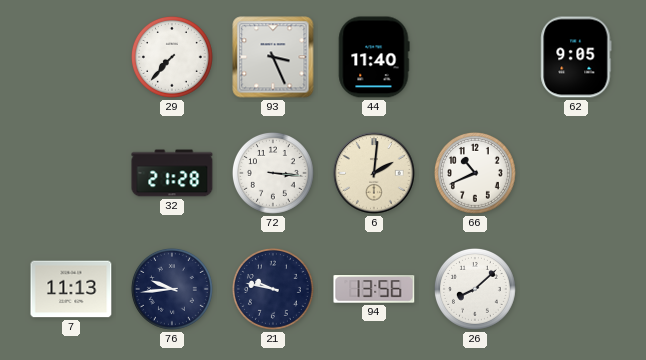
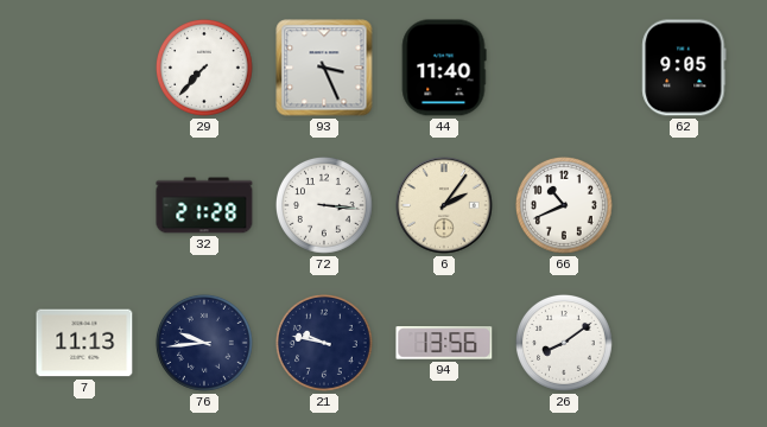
6: 2:01 -> 2:06 (444, 205)
26: 8:08 -> 8:09 (564, 343)
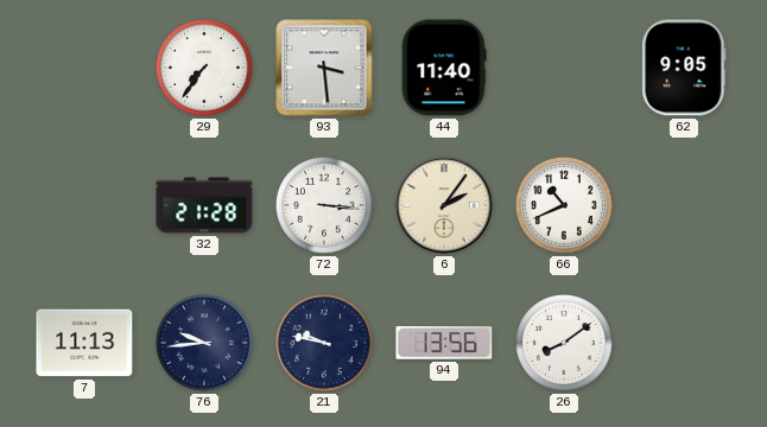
29: 7:37 -> 7:36 (204, 68)
93: 3:26 -> 3:29 (324, 68)
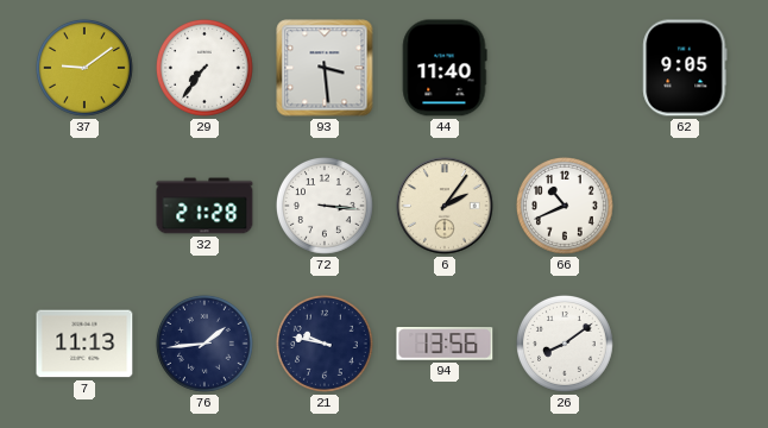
37: none -> 9:09 (84, 68)
76: 9:44 -> 1:44 (204, 344)
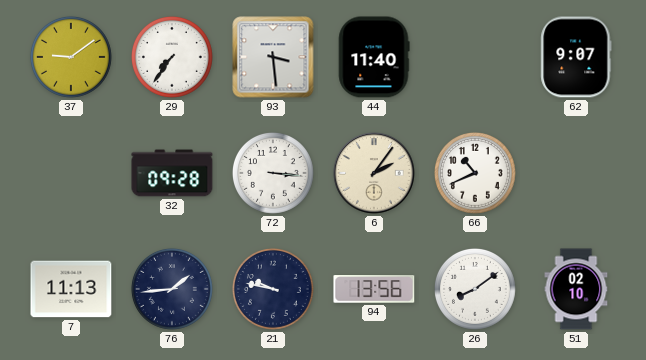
62: 9:05 -> 9:07 (576, 57)
32: 21:28 -> 09:28 (172, 173)
51: none -> 02:10 (576, 289)
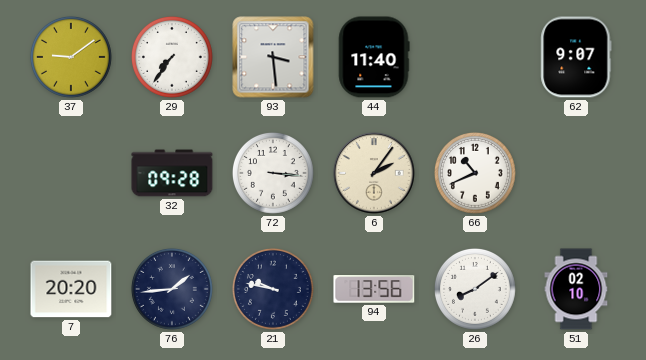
7: 11:13 -> 20:20 (71, 289)
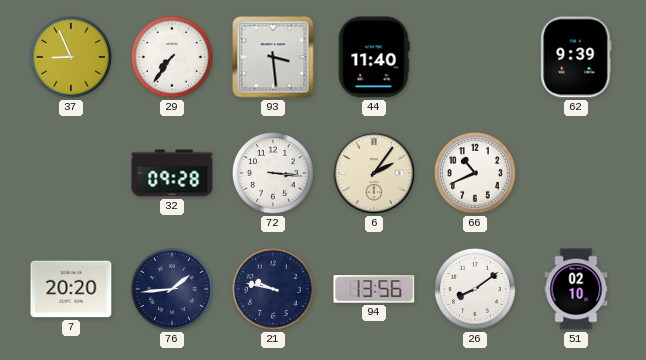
37: 9:09 -> 8:56 (71, 57)
62: 9:07 -> 9:39 (576, 57)
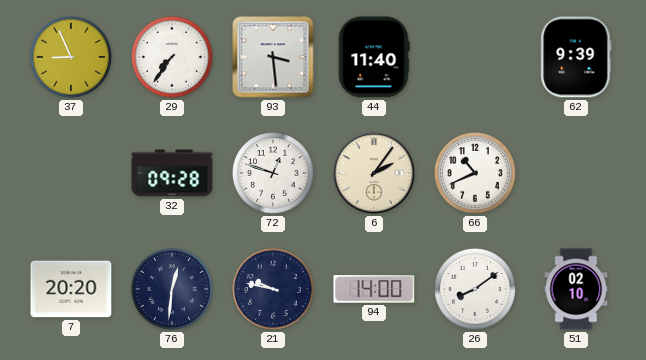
72: 3:16 -> 12:48 (273, 173)
76: 1:44 -> 12:31 (172, 289)
94: 13:56 -> 14:00 (374, 289)
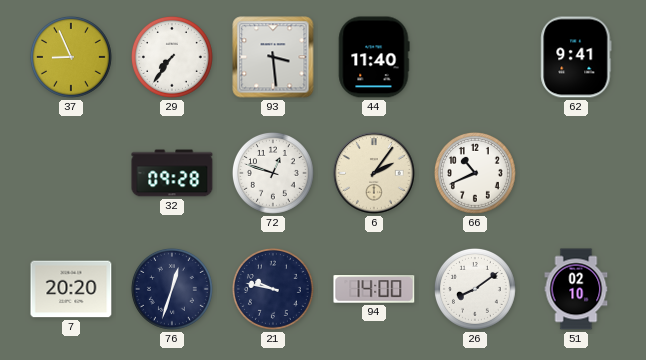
62: 9:39 -> 9:41 (576, 57)
76: 12:31 -> 12:33 (172, 289)
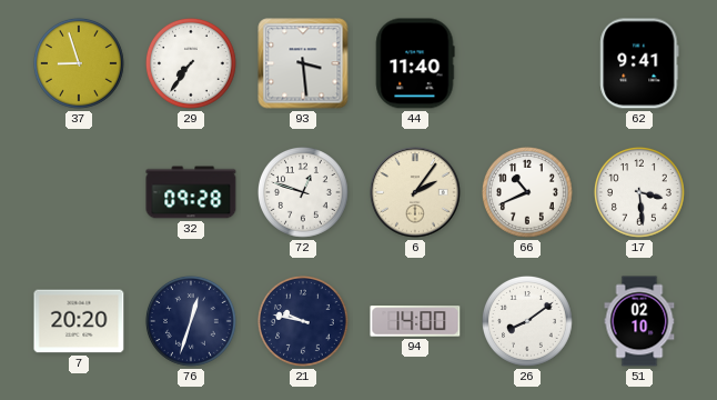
37: 8:56 -> 8:57 (79, 63)
17: none -> 3:29 (639, 192)
